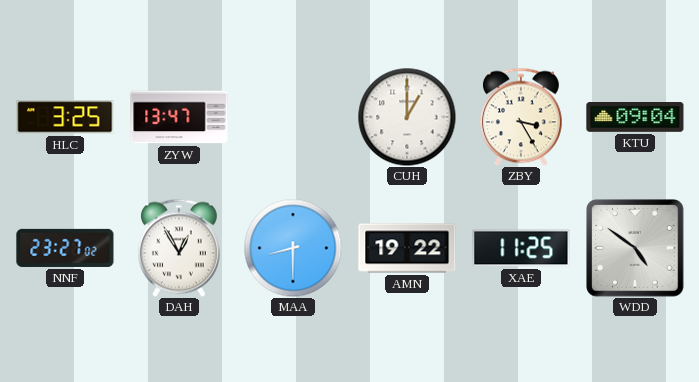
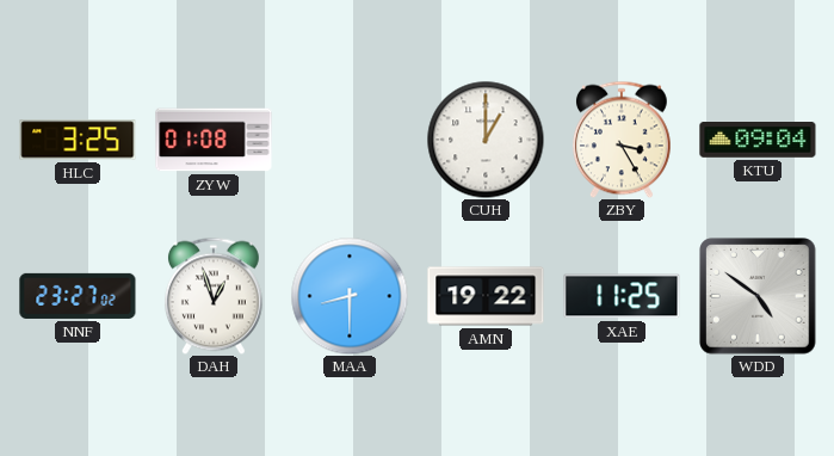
ZYW: 13:47 -> 01:08 (214, 140)
DAH: 12:55 -> 12:57 (214, 296)
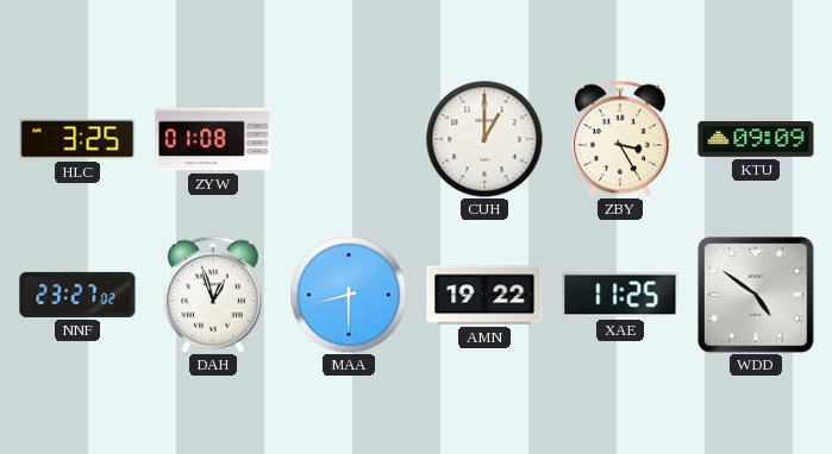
KTU: 09:04 -> 09:09 (756, 140)
